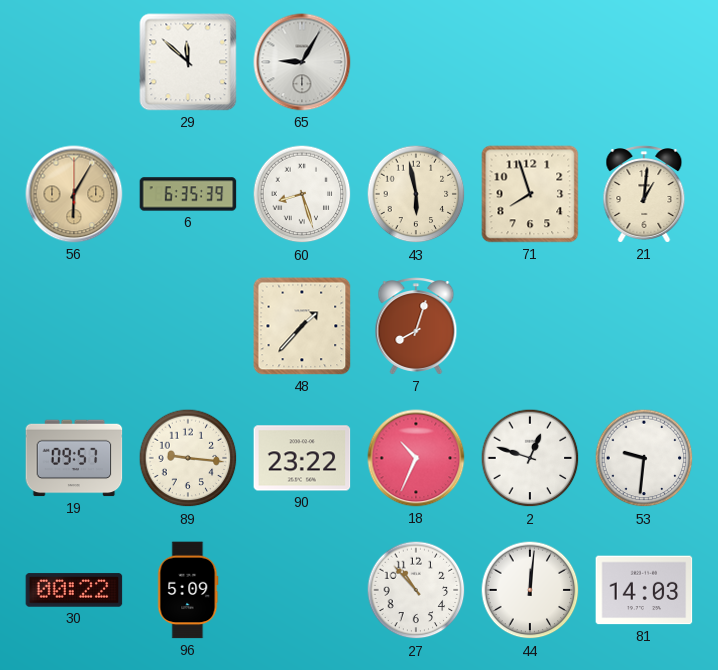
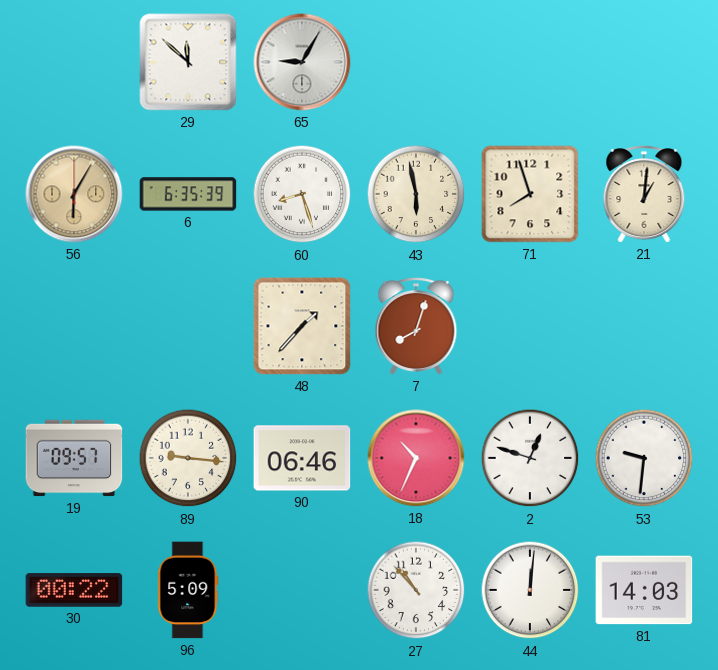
90: 23:22 -> 06:46 (302, 458)
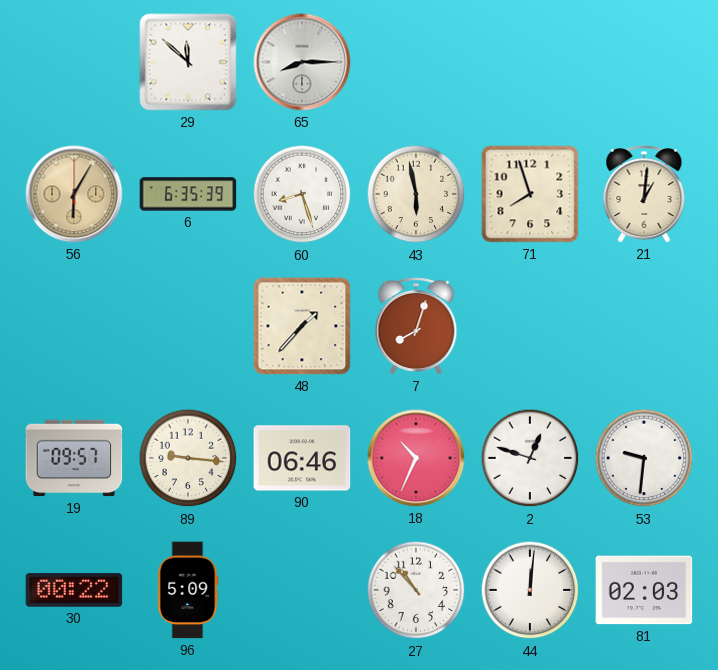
65: 9:05 -> 8:15 (302, 62)
81: 14:03 -> 02:03 (644, 590)
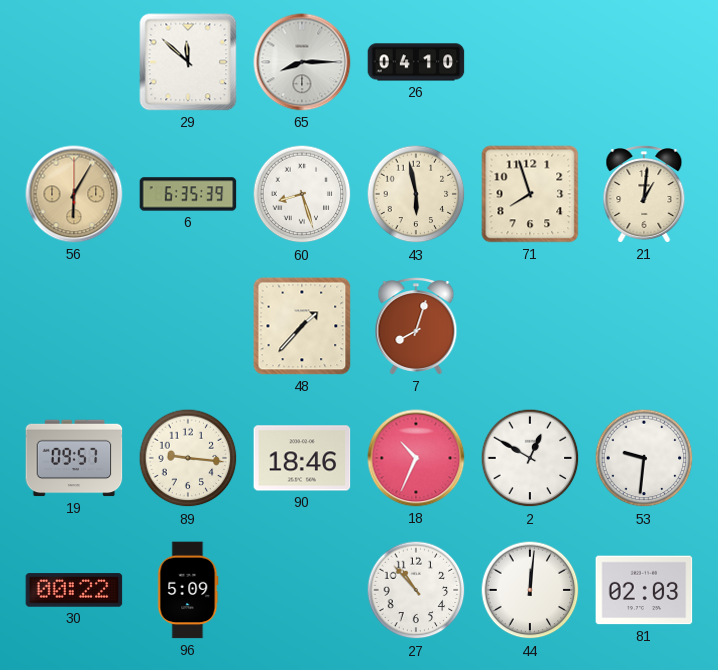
26: none -> 04:10 (416, 62)
90: 06:46 -> 18:46 (302, 458)
2: 12:48 -> 12:50 (530, 458)
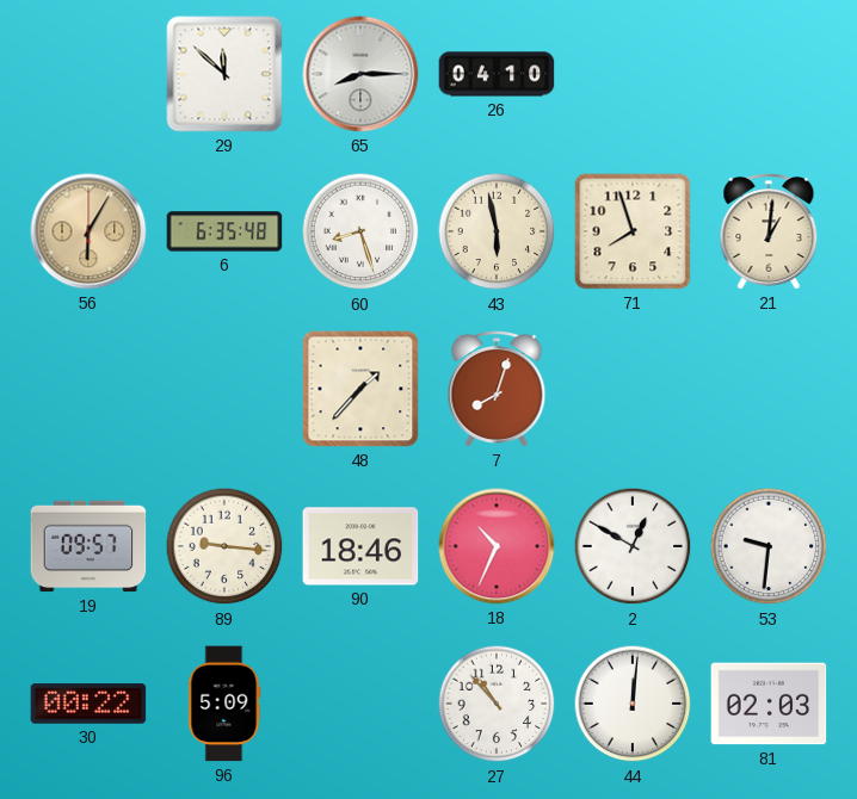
6: 6:35:39 -> 6:35:48 (224, 231)
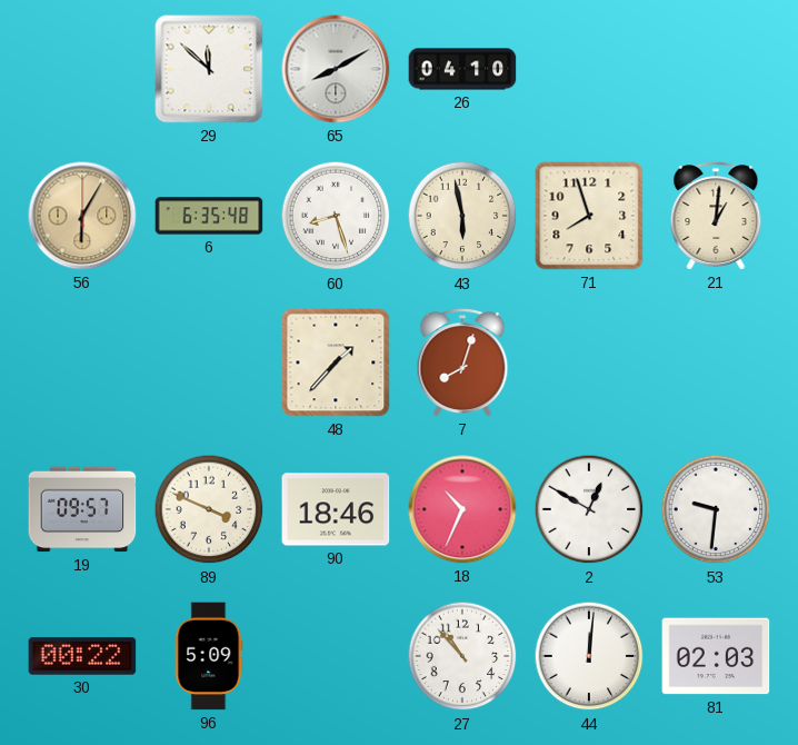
65: 8:15 -> 8:10 (336, 69)
89: 9:16 -> 3:49 (209, 509)
